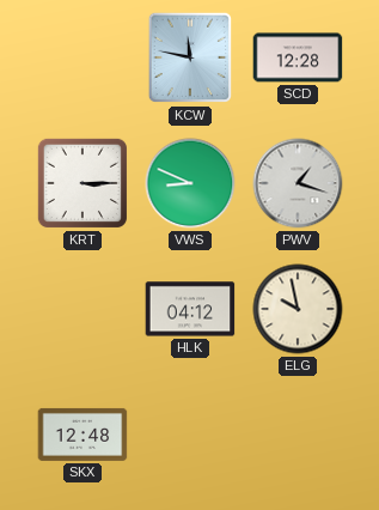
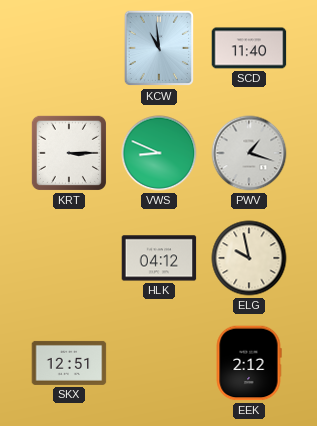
KCW: 11:47 -> 10:59 (158, 48)
SCD: 12:28 -> 11:40 (249, 48)
SKX: 12:48 -> 12:51 (69, 363)
EEK: none -> 2:12 (249, 363)
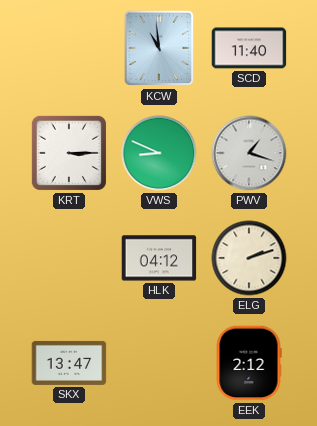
ELG: 9:58 -> 2:12 (249, 258)
SKX: 12:51 -> 13:47 (69, 363)
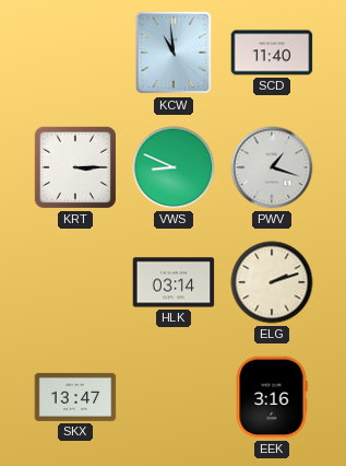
HLK: 04:12 -> 03:14 (174, 282)
EEK: 2:12 -> 3:16 (272, 397)
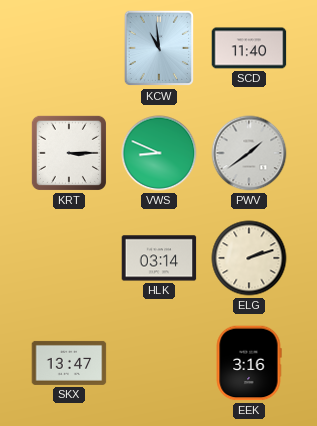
PWV: 1:18 -> 1:39 (249, 153)
